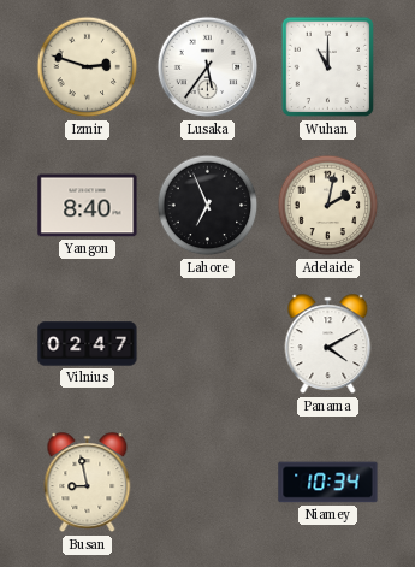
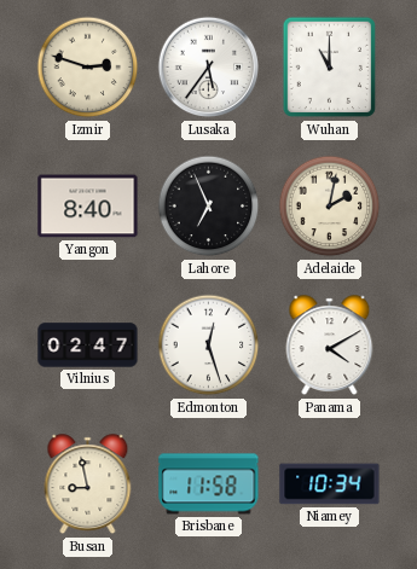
Edmonton: none -> 12:27 (209, 346)
Brisbane: none -> 11:58 (209, 484)
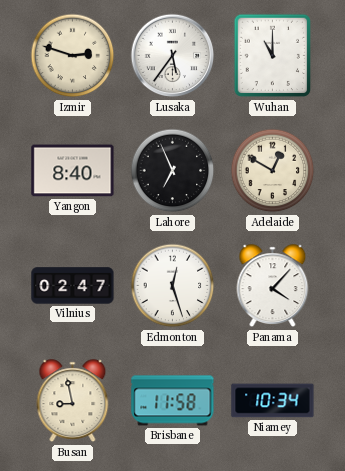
Adelaide: 2:02 -> 12:50 (273, 171)
Panama: 4:10 -> 4:07 (273, 286)
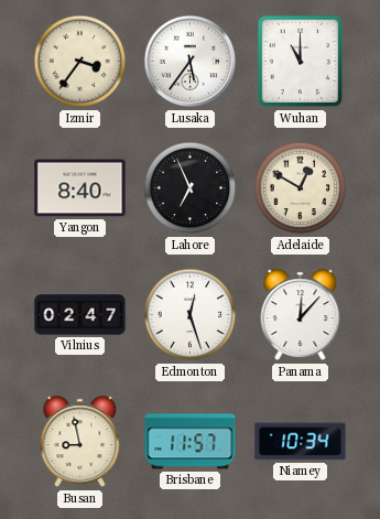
Izmir: 2:48 -> 3:36 (80, 62)
Panama: 4:07 -> 12:07 (301, 315)
Brisbane: 11:58 -> 11:57 (191, 442)
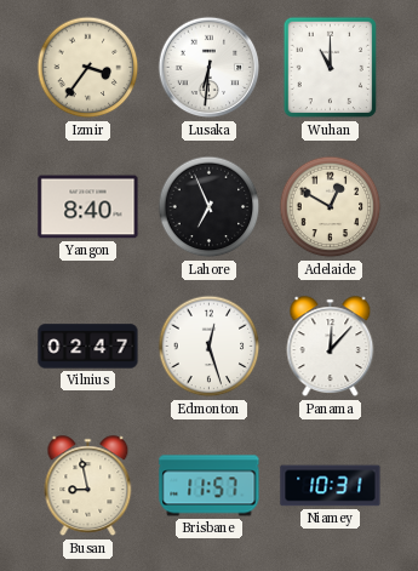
Lusaka: 5:36 -> 6:31 (210, 68)
Niamey: 10:34 -> 10:31 (331, 486)
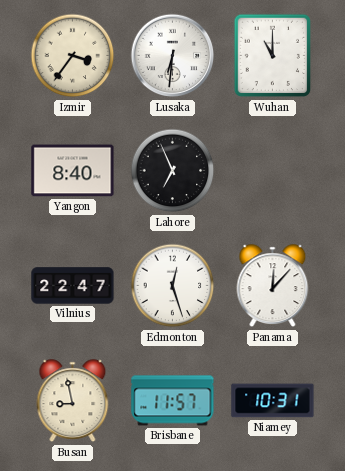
Adelaide: 12:50 -> none (331, 207)
Vilnius: 02:47 -> 22:47 (73, 286)
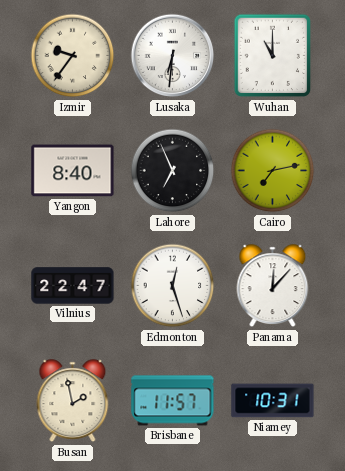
Izmir: 3:36 -> 9:36 (73, 56)
Cairo: none -> 7:13 (273, 171)
Busan: 8:58 -> 1:58 (73, 401)
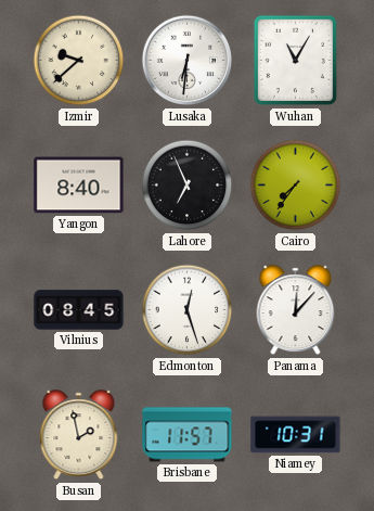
Izmir: 9:36 -> 9:38 (79, 61)
Wuhan: 11:00 -> 11:05 (296, 61)
Cairo: 7:13 -> 7:36 (296, 186)
Vilnius: 22:47 -> 08:45 (79, 310)
